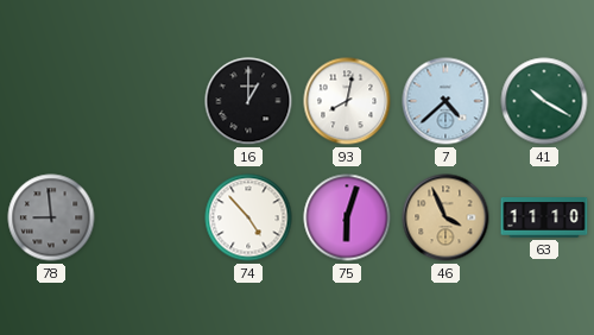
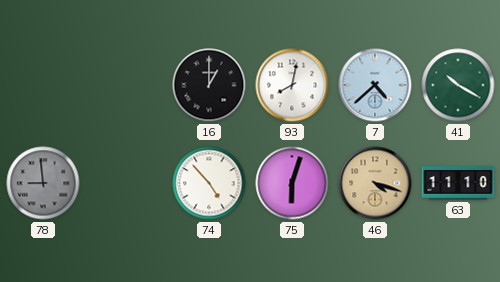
46: 3:56 -> 4:18 (375, 183)
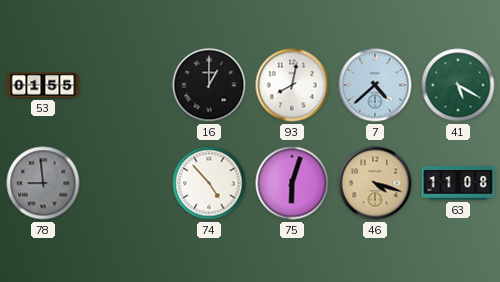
53: none -> 01:55 (43, 85)
41: 10:20 -> 5:20 (458, 85)
63: 11:10 -> 11:08 (458, 184)
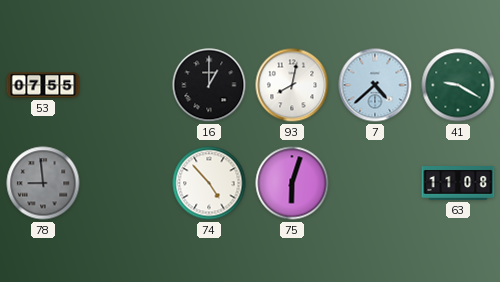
53: 01:55 -> 07:55 (43, 85)
41: 5:20 -> 9:20 (458, 85)
46: 4:18 -> none (375, 183)
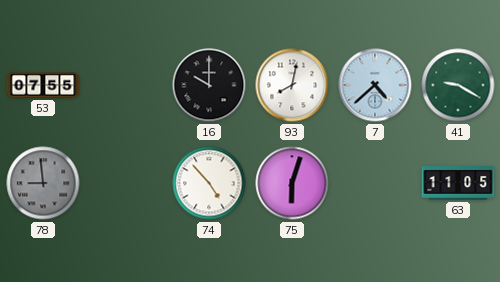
16: 1:00 -> 10:00 (209, 85)
63: 11:08 -> 11:05 (458, 184)
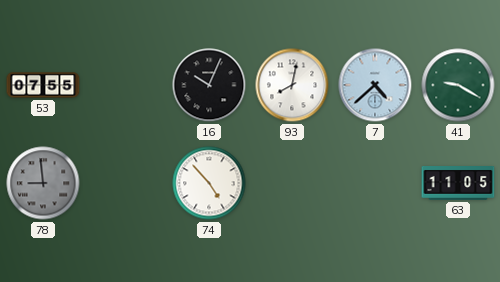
16: 10:00 -> 10:04 (209, 85)
75: 6:03 -> none (292, 183)
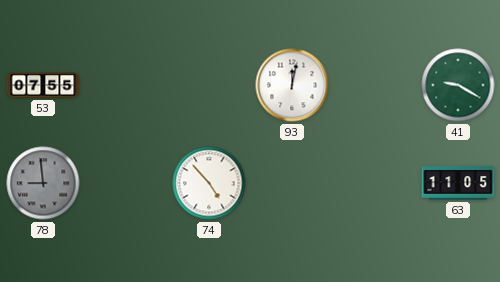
16: 10:04 -> none (209, 85)
93: 8:02 -> 12:02 (292, 85)
7: 4:38 -> none (375, 85)
